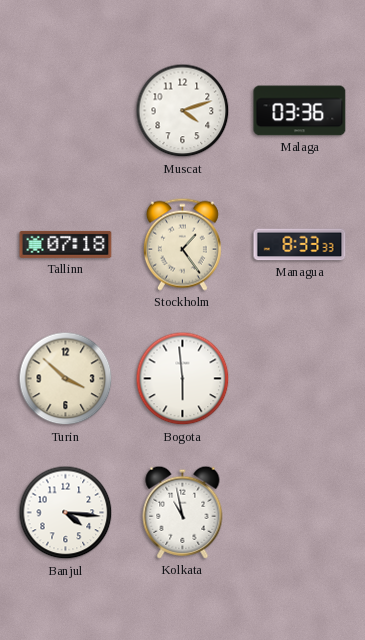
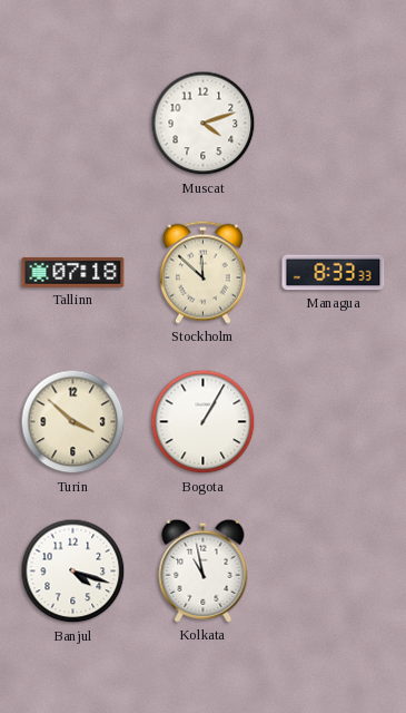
Malaga: 03:36 -> none (300, 111)
Stockholm: 1:24 -> 11:52 (202, 272)
Bogota: 5:59 -> 1:05 (204, 422)
Banjul: 4:16 -> 4:18 (73, 572)
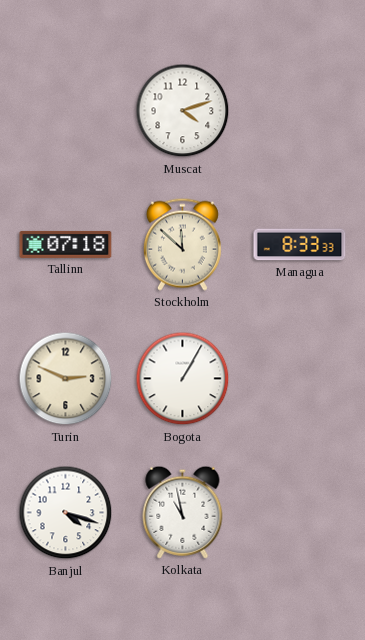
Turin: 3:52 -> 2:49 (66, 379)
